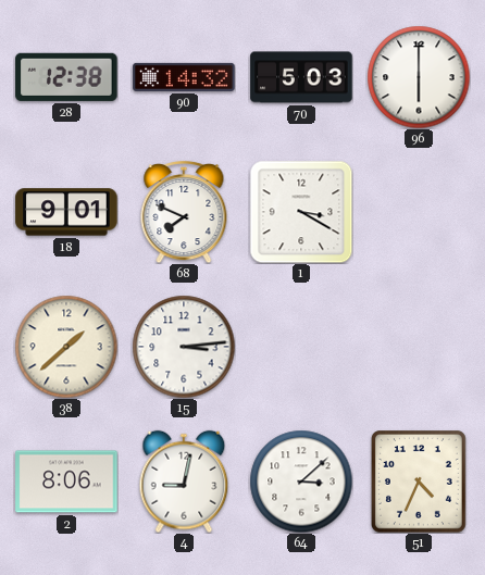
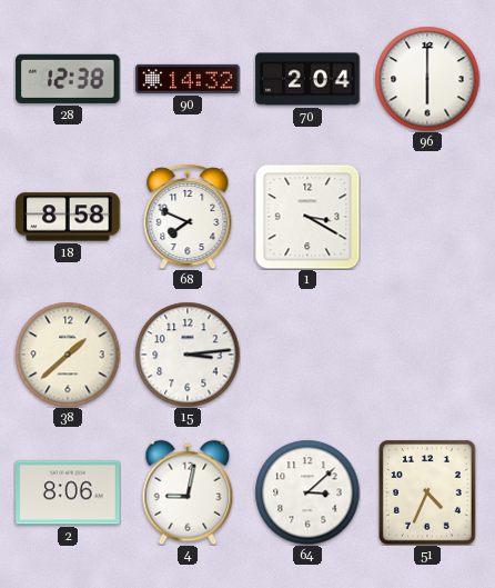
70: 5:03 -> 2:04 (307, 79)
18: 9:01 -> 8:58 (68, 217)
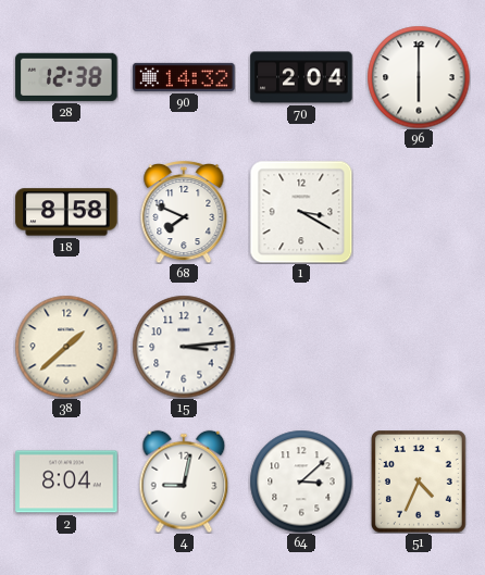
2: 8:06 -> 8:04 (66, 482)
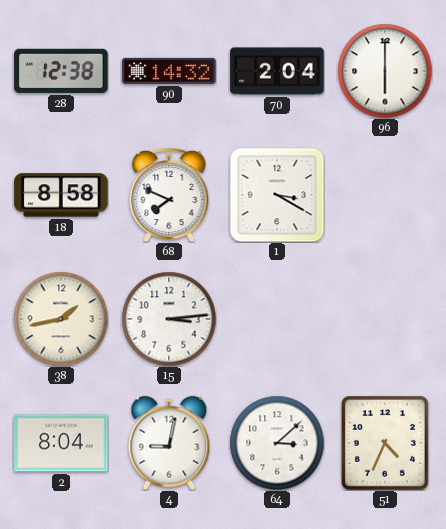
38: 1:38 -> 1:43 (61, 319)
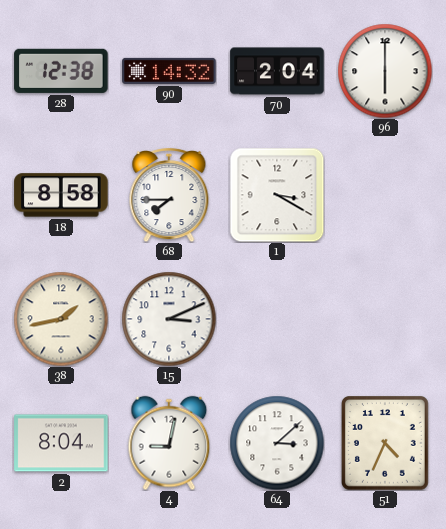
68: 7:49 -> 7:45 (169, 195)
15: 3:14 -> 3:11 (169, 319)
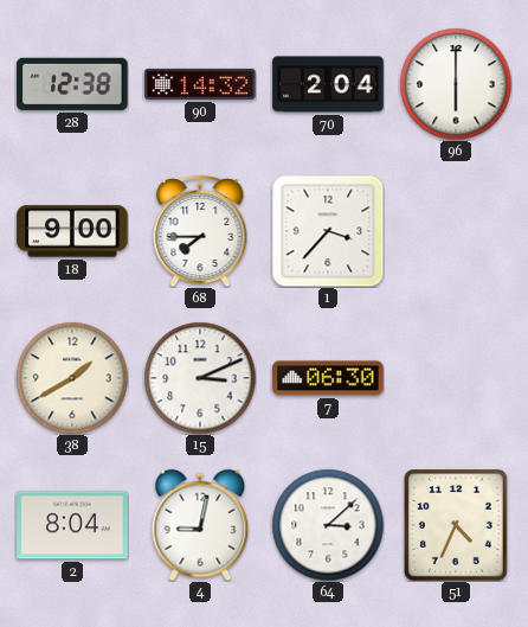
18: 8:58 -> 9:00 (72, 231)
1: 3:20 -> 3:37 (328, 231)
38: 1:43 -> 1:40 (72, 378)
7: none -> 06:30 (328, 378)
